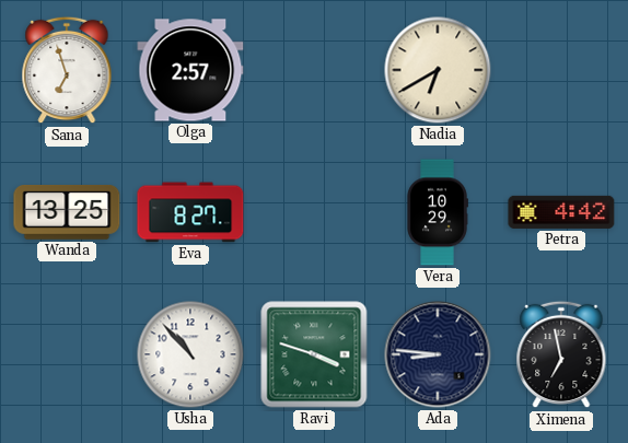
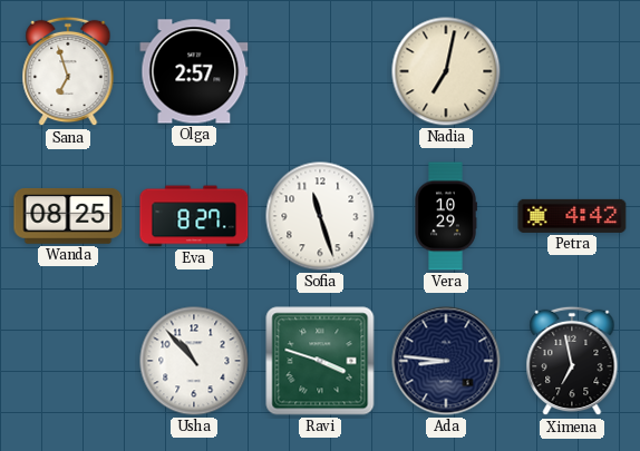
Nadia: 6:40 -> 7:02 (446, 71)
Wanda: 13:25 -> 08:25 (68, 217)
Sofia: none -> 11:27 (320, 216)
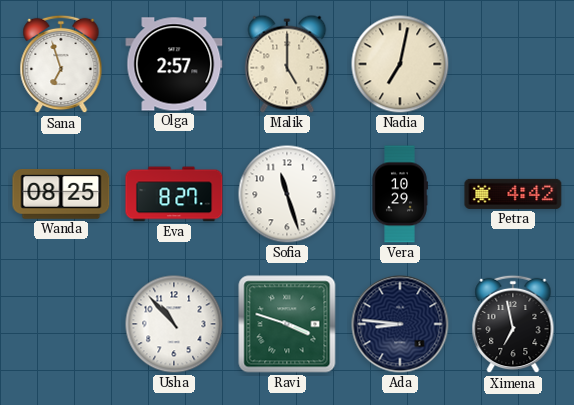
Malik: none -> 5:00 (287, 64)
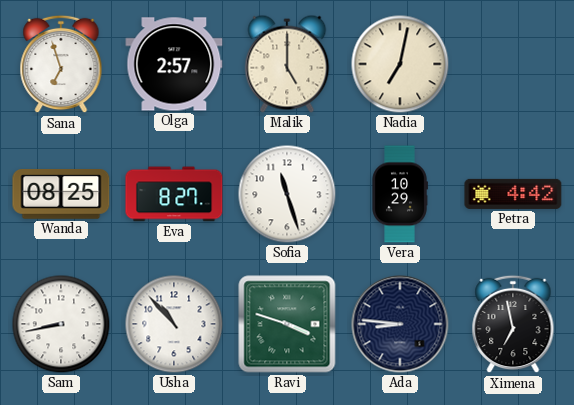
Sam: none -> 8:43 (61, 324)
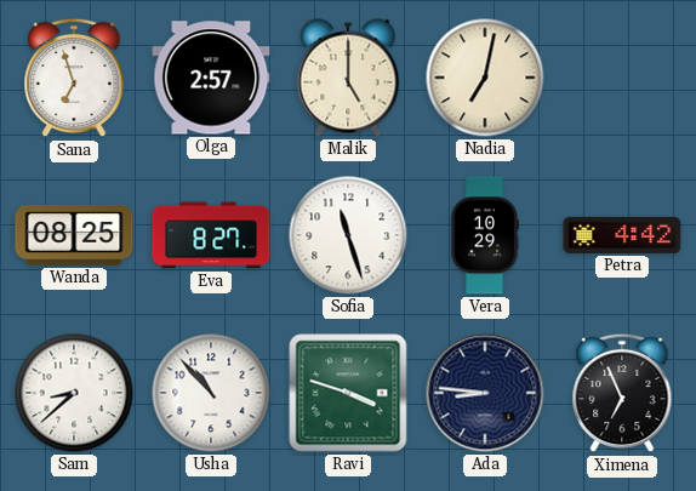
Sam: 8:43 -> 8:38 (74, 393)
Ximena: 6:58 -> 6:56 (622, 393)
